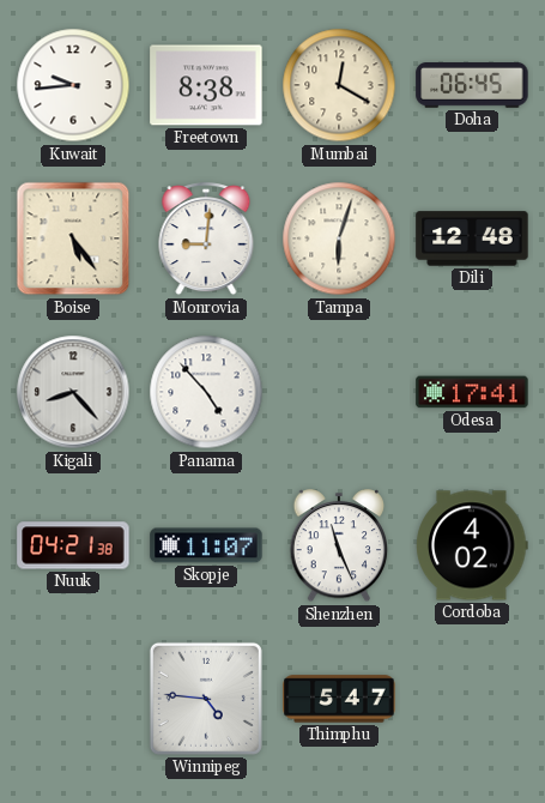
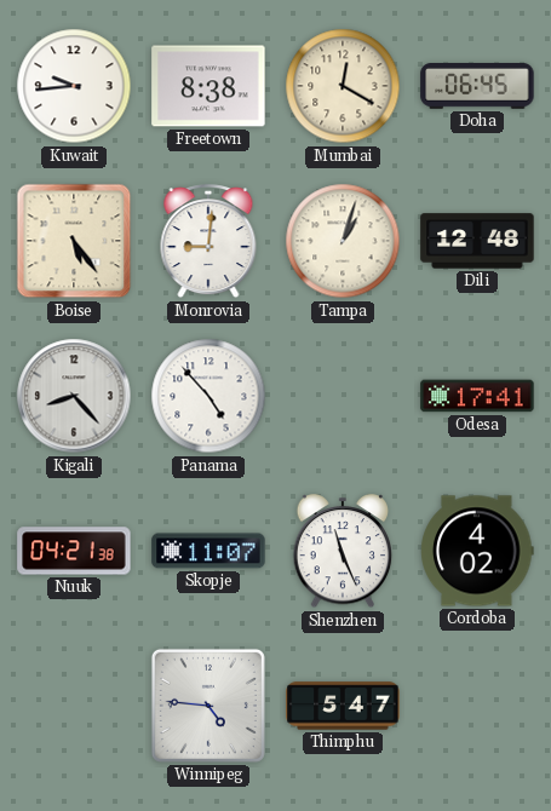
Tampa: 6:03 -> 1:03 (343, 241)
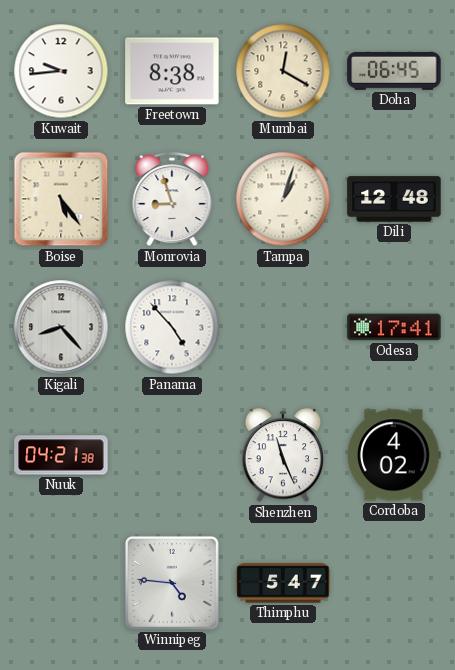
Monrovia: 9:01 -> 8:57 (172, 200)
Skopje: 11:07 -> none (208, 551)
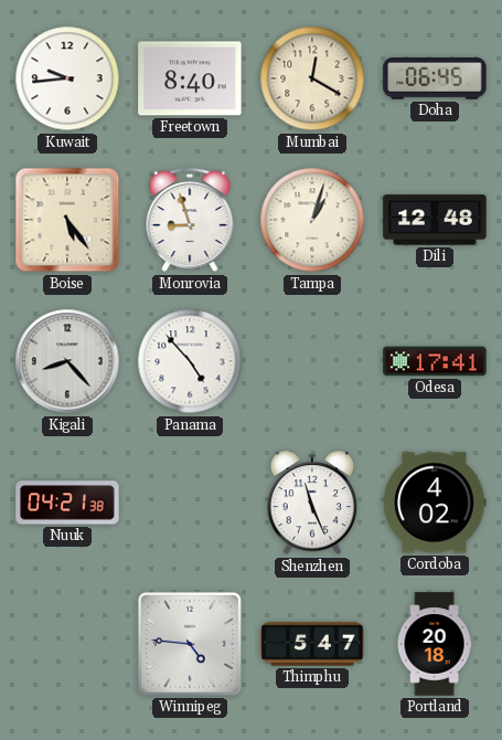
Freetown: 8:38 -> 8:40 (190, 78)
Portland: none -> 20:18 (435, 644)
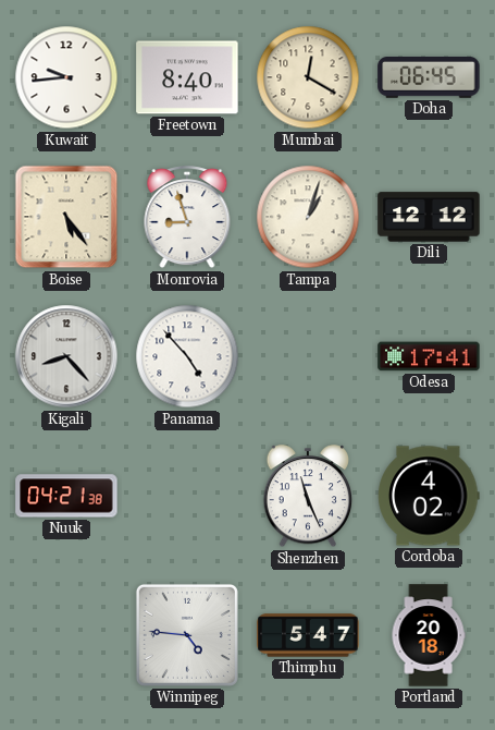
Dili: 12:48 -> 12:12 (429, 217)
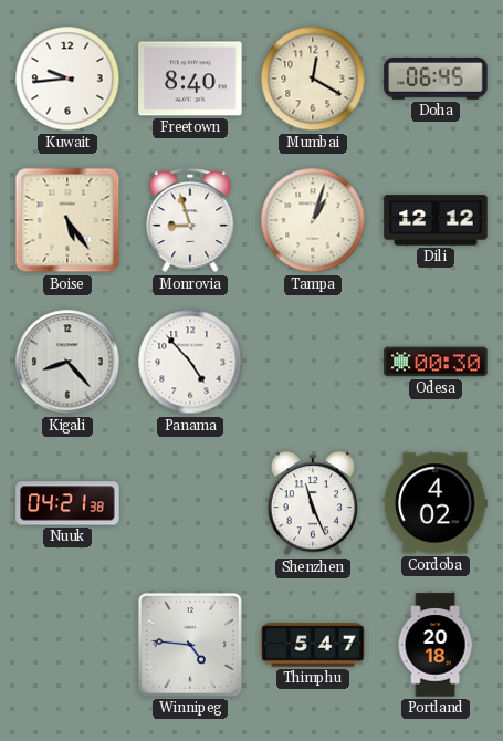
Odesa: 17:41 -> 00:30 (436, 362)
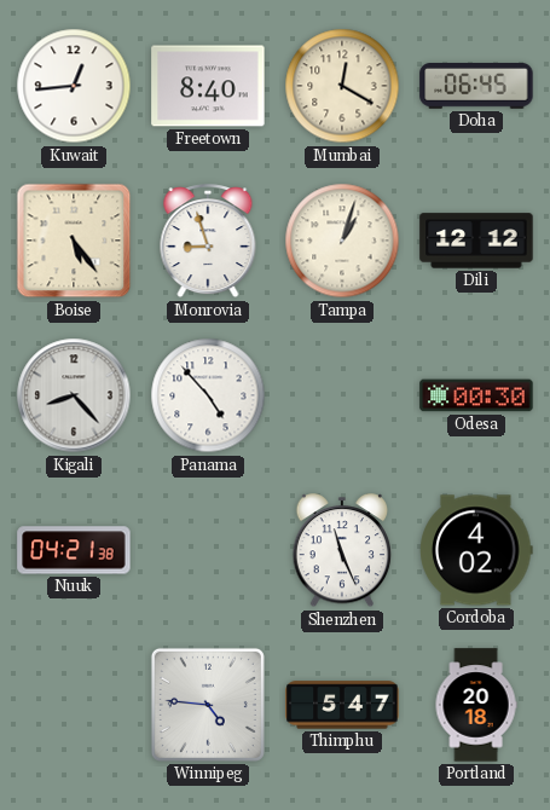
Kuwait: 9:44 -> 12:44 (74, 86)
